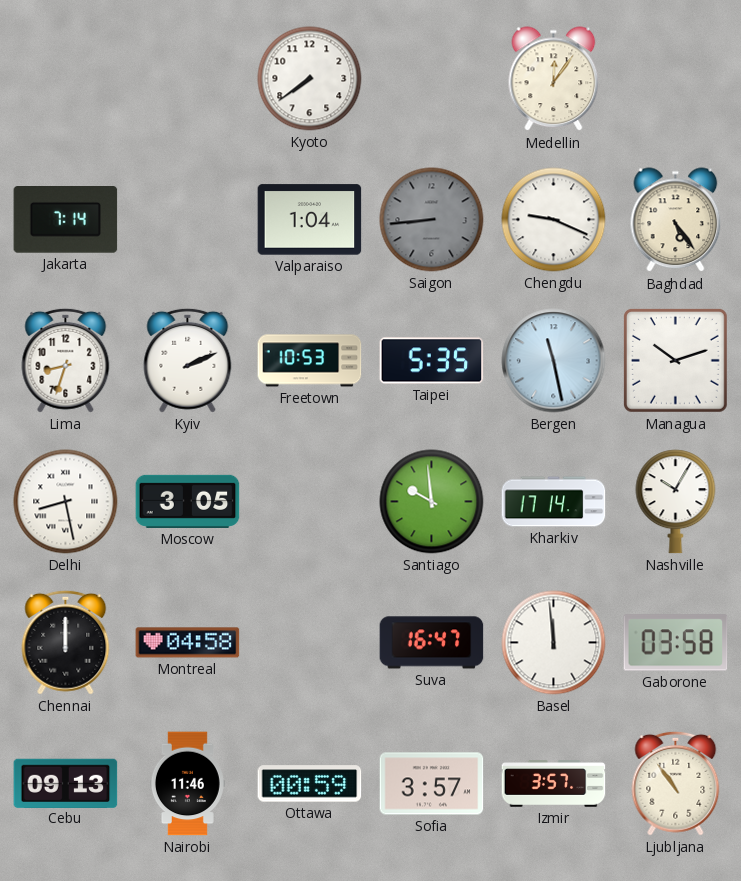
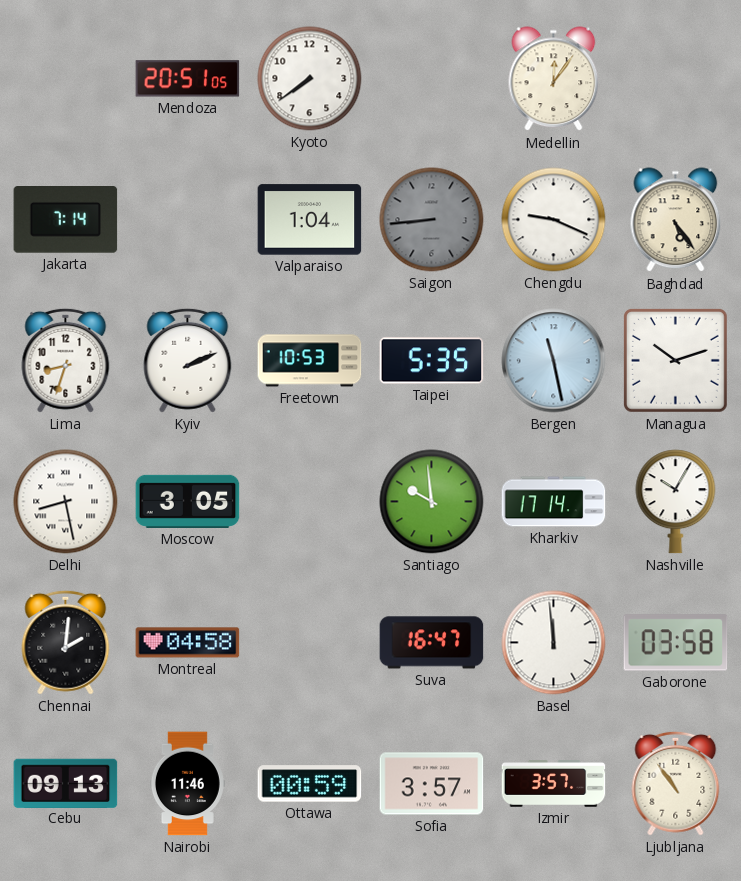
Mendoza: none -> 20:51 (188, 79)
Chennai: 12:00 -> 2:01 (66, 642)
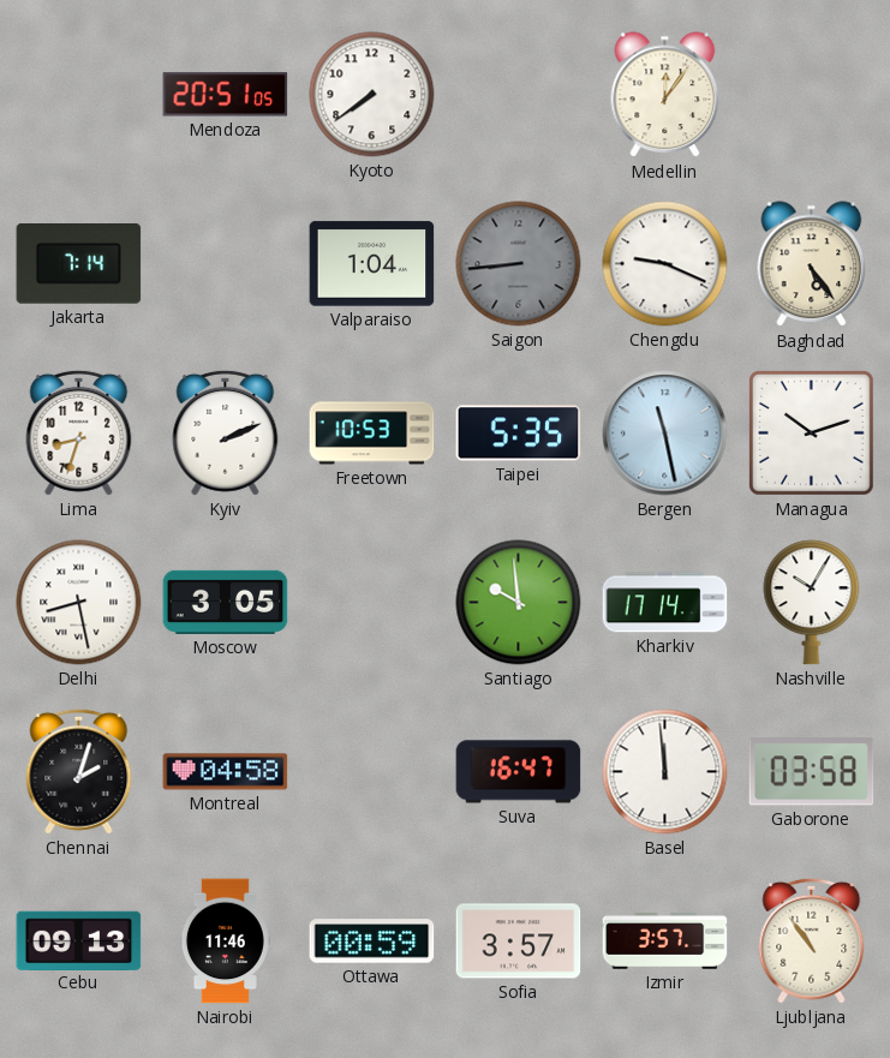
Chennai: 2:01 -> 2:03 (79, 771)
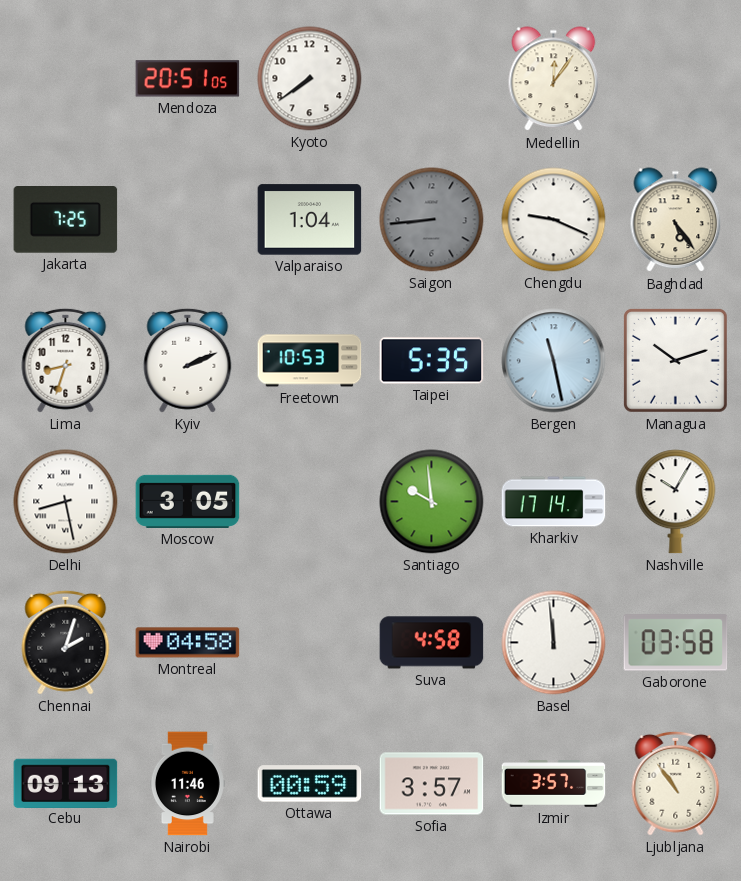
Jakarta: 7:14 -> 7:25 (66, 220)
Suva: 16:47 -> 4:58 (432, 643)
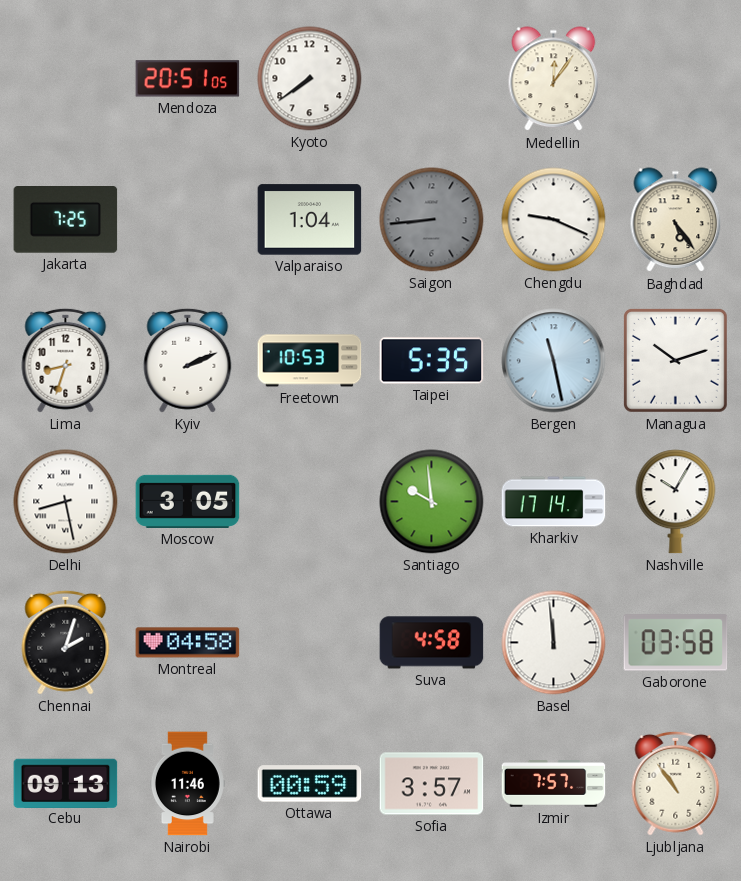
Izmir: 3:57 -> 7:57 (554, 784)
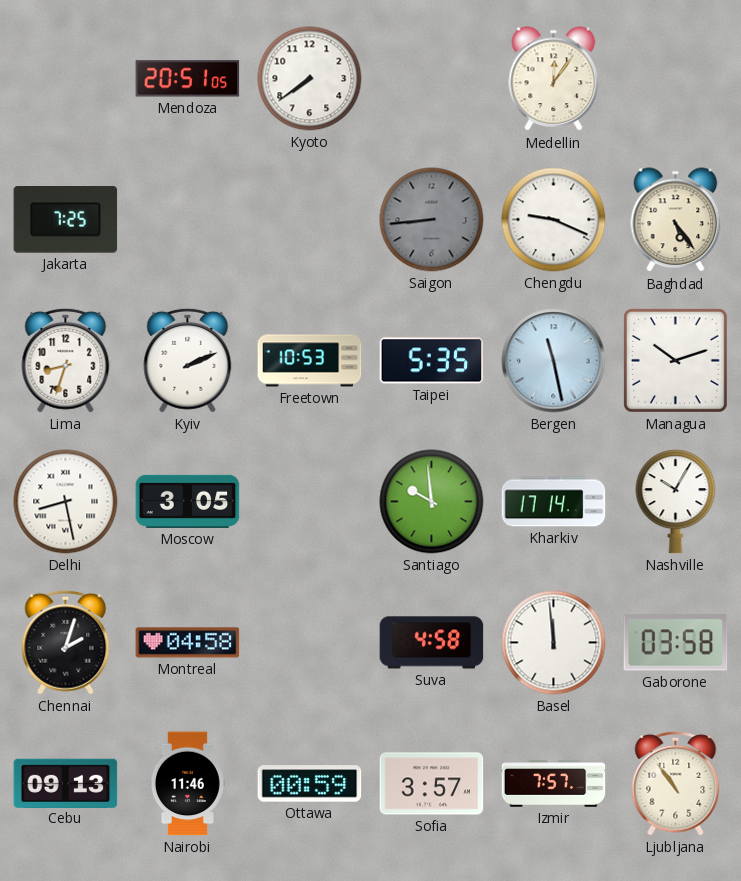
Valparaiso: 1:04 -> none (310, 220)
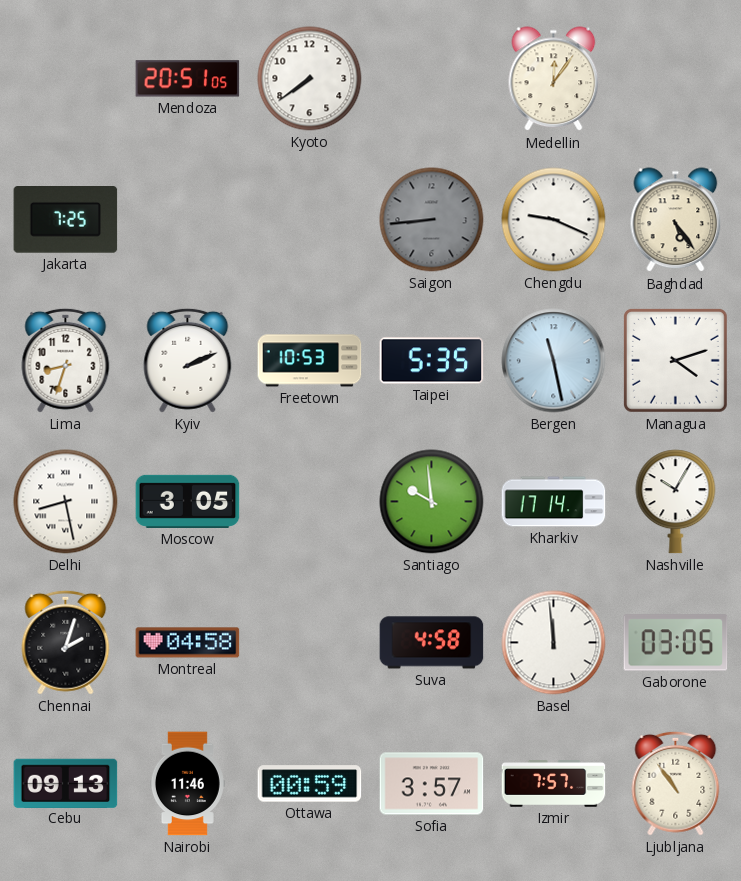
Managua: 10:12 -> 4:12 (675, 360)
Gaborone: 03:58 -> 03:05 (676, 643)
